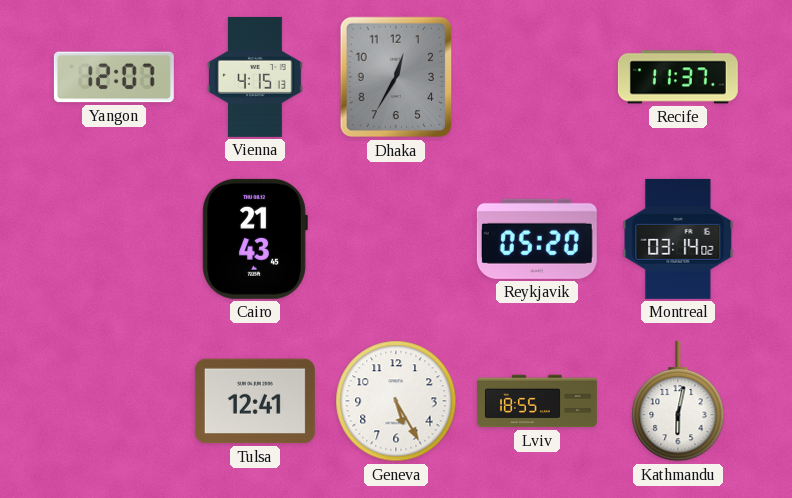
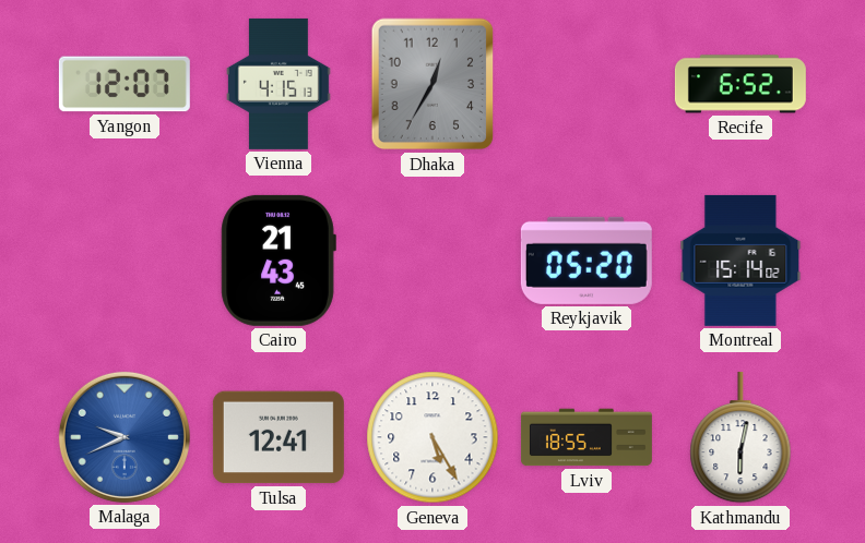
Recife: 11:37 -> 6:52 (740, 84)
Montreal: 03:14 -> 15:14 (740, 261)
Malaga: none -> 9:41 (125, 437)
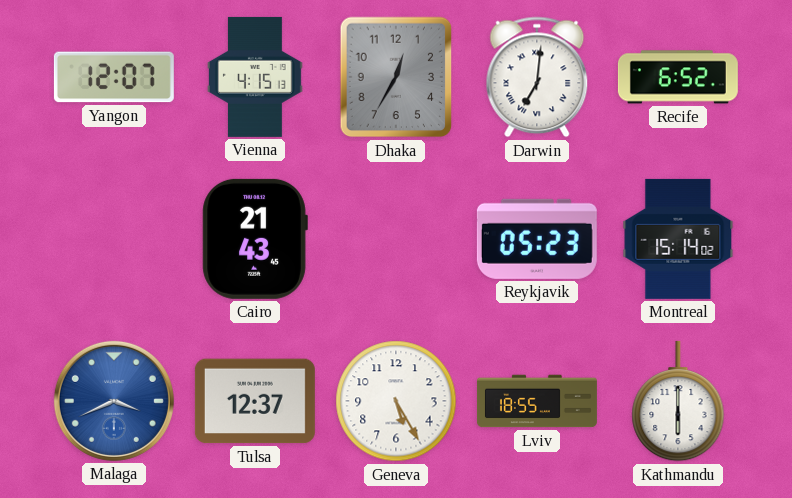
Darwin: none -> 7:01 (537, 77)
Reykjavik: 05:20 -> 05:23 (537, 239)
Malaga: 9:41 -> 3:41 (114, 401)
Tulsa: 12:41 -> 12:37 (255, 401)
Kathmandu: 6:02 -> 6:00 (678, 401)
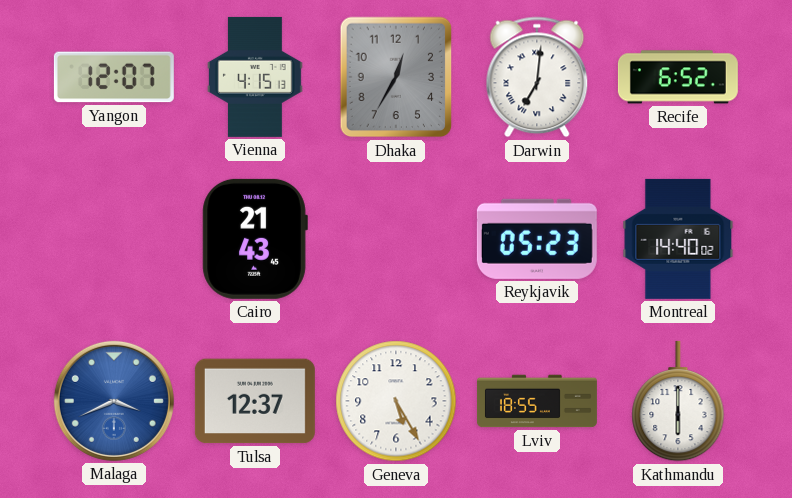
Montreal: 15:14 -> 14:40 (678, 239)
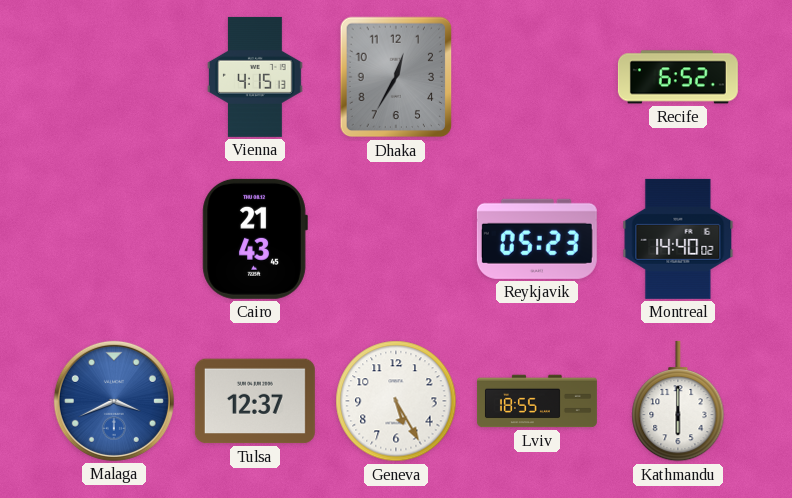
Yangon: 12:07 -> none (114, 77)
Darwin: 7:01 -> none (537, 77)
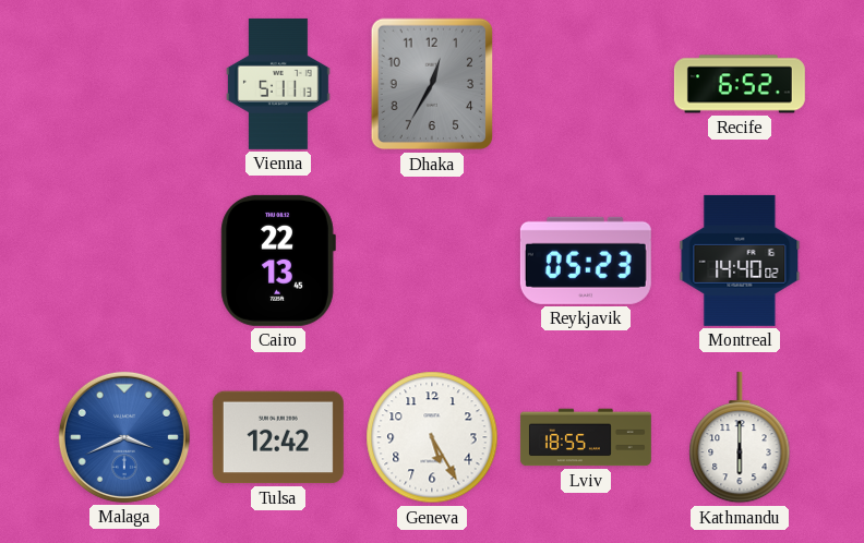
Vienna: 4:15 -> 5:11 (278, 84)
Cairo: 21:43 -> 22:13 (278, 261)
Tulsa: 12:37 -> 12:42 (278, 437)
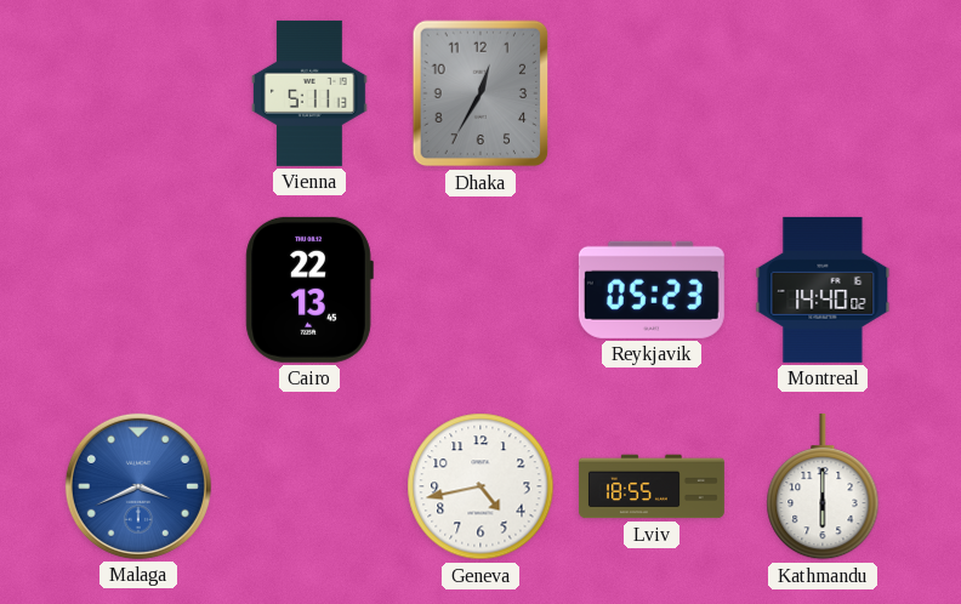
Recife: 6:52 -> none (740, 84)
Tulsa: 12:42 -> none (278, 437)
Geneva: 5:25 -> 4:43 (480, 486)
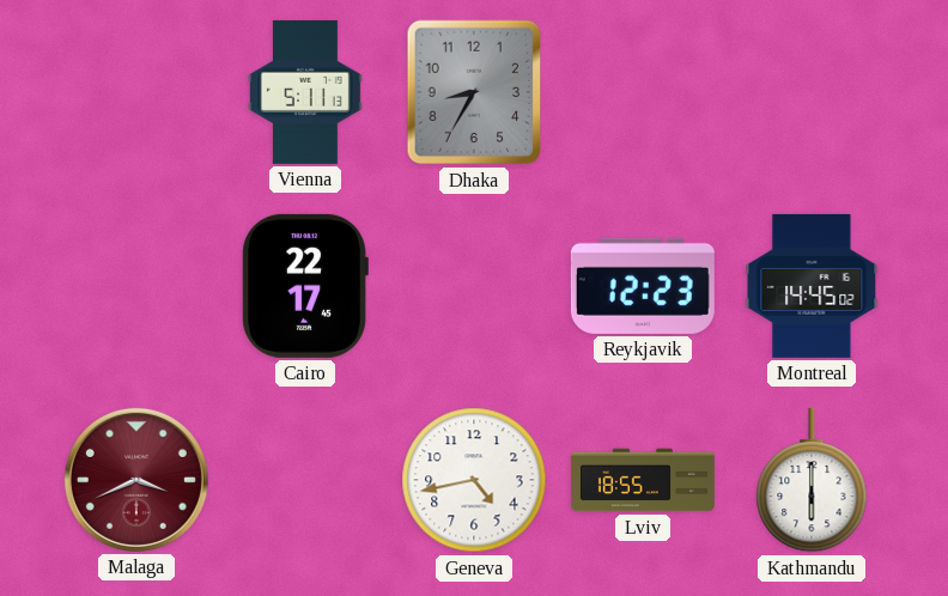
Dhaka: 12:35 -> 8:35 (474, 92)
Cairo: 22:13 -> 22:17 (305, 286)
Reykjavik: 05:23 -> 12:23 (643, 286)
Montreal: 14:40 -> 14:45 (812, 286)
Malaga dial: blue -> burgundy (136, 480)
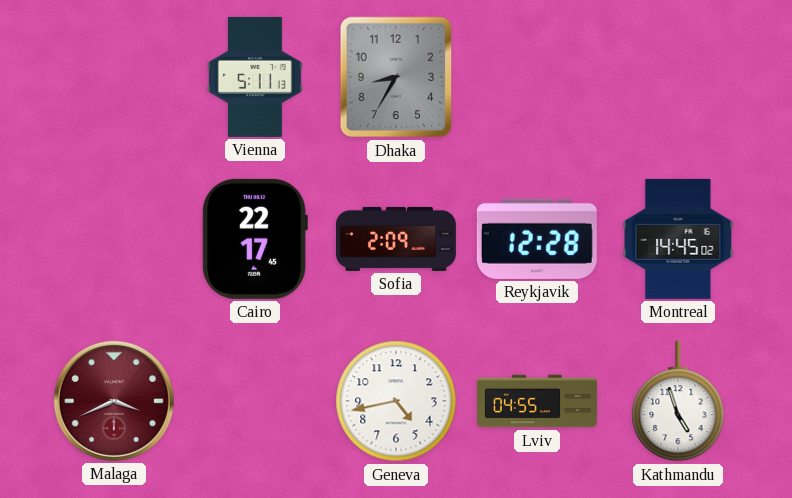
Sofia: none -> 2:09 (396, 239)
Reykjavik: 12:23 -> 12:28 (537, 239)
Lviv: 18:55 -> 04:55 (537, 401)
Kathmandu: 6:00 -> 4:57 (678, 401)
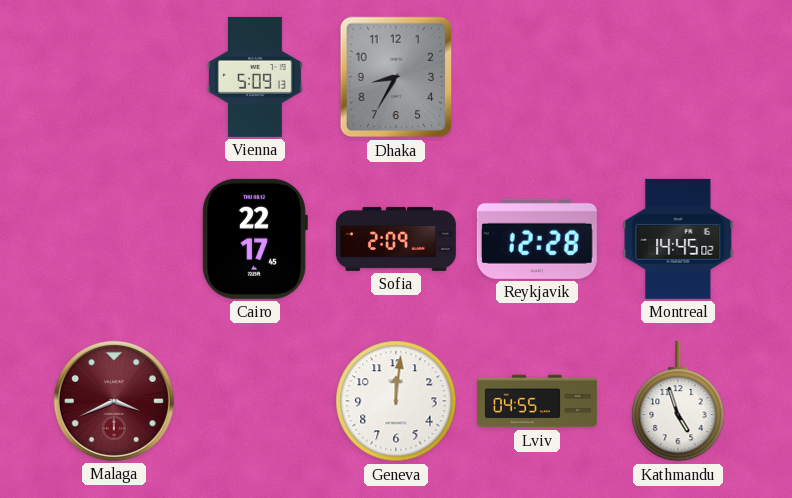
Vienna: 5:11 -> 5:09 (255, 77)
Geneva: 4:43 -> 12:01 (396, 401)
